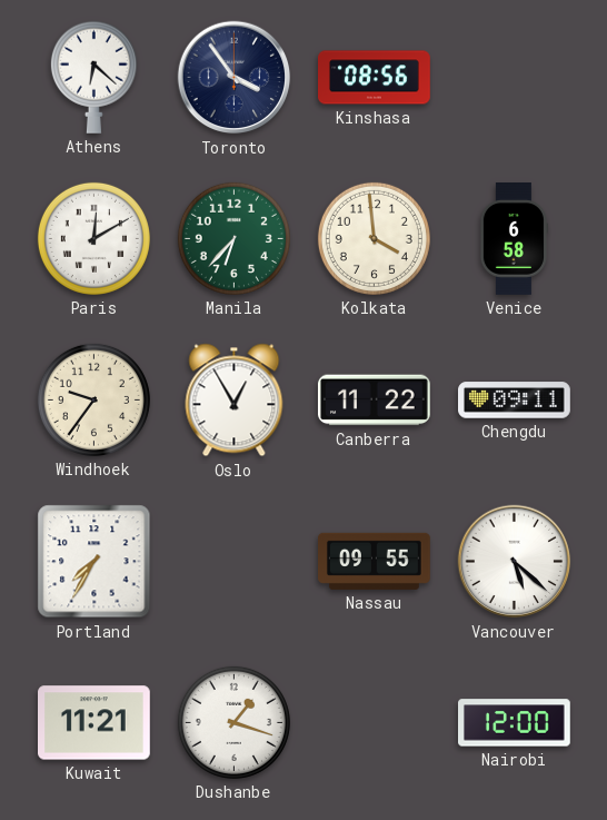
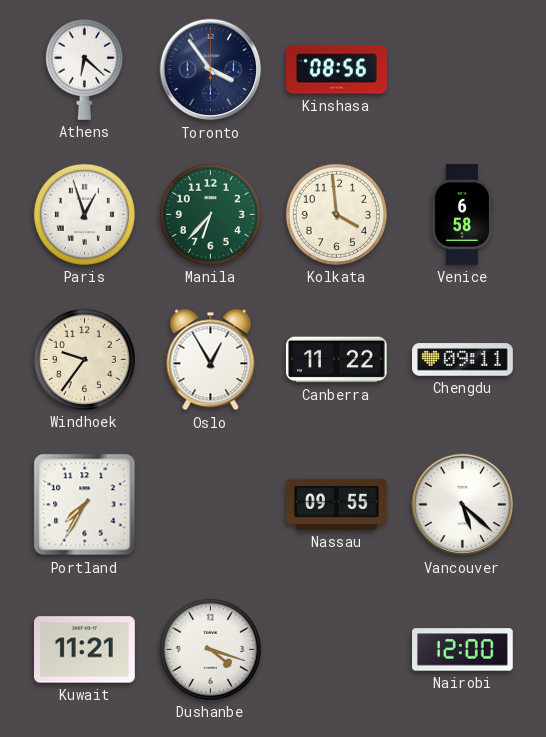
Paris: 12:10 -> 12:57 (84, 214)
Dushanbe: 1:18 -> 4:18 (210, 649)
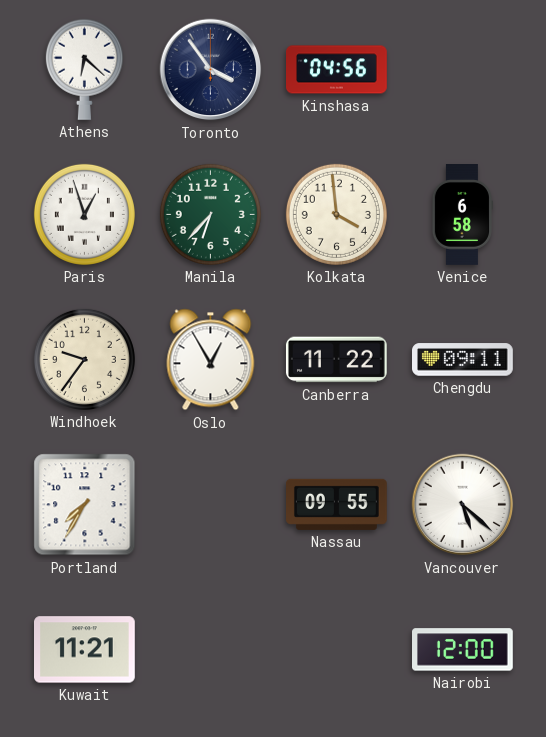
Kinshasa: 08:56 -> 04:56 (337, 70)
Dushanbe: 4:18 -> none (210, 649)
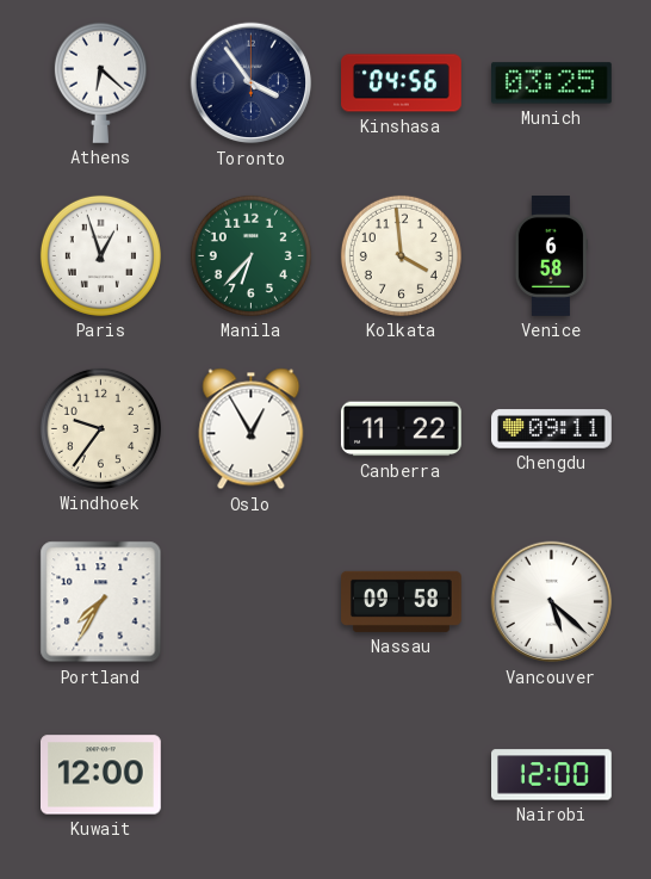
Munich: none -> 03:25 (552, 83)
Nassau: 09:55 -> 09:58 (402, 601)
Kuwait: 11:21 -> 12:00 (101, 775)
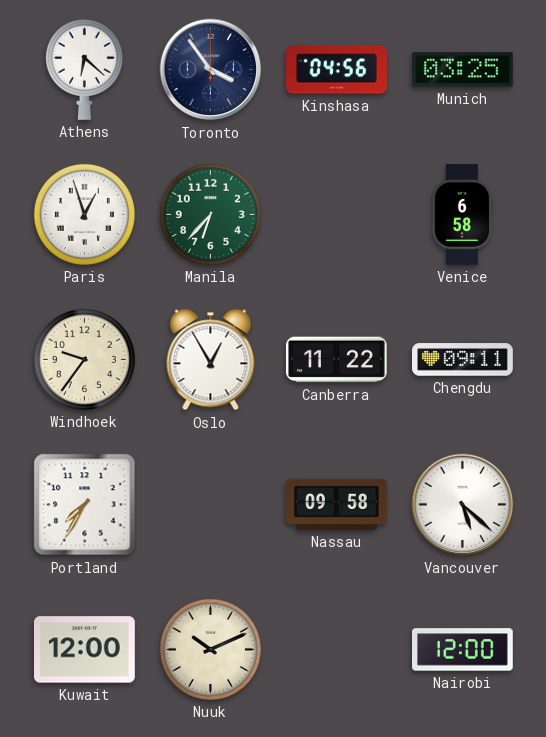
Kolkata: 3:59 -> none (401, 255)
Nuuk: none -> 10:11 (210, 649)
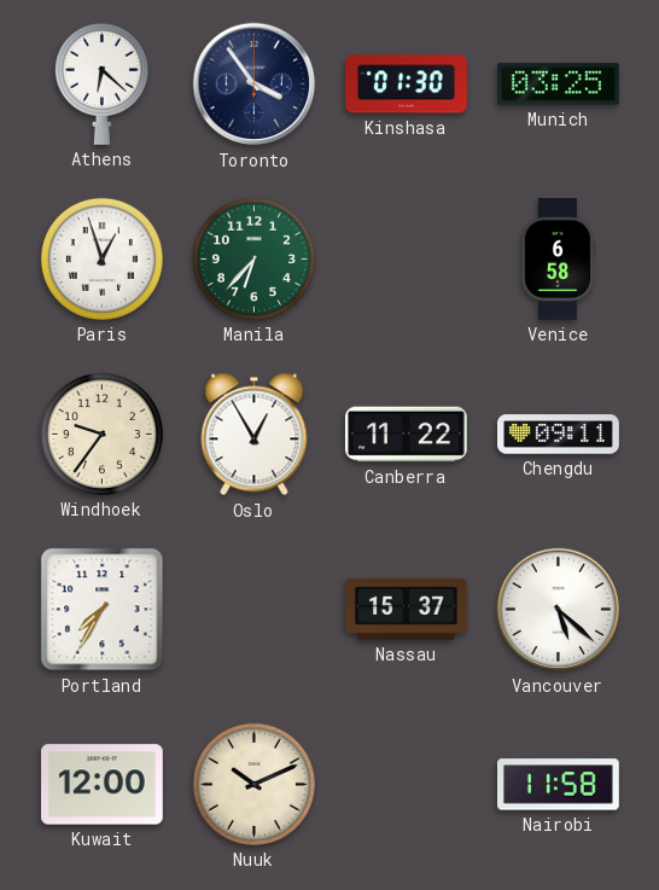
Kinshasa: 04:56 -> 01:30 (407, 85)
Nassau: 09:58 -> 15:37 (407, 609)
Nairobi: 12:00 -> 11:58 (559, 785)
